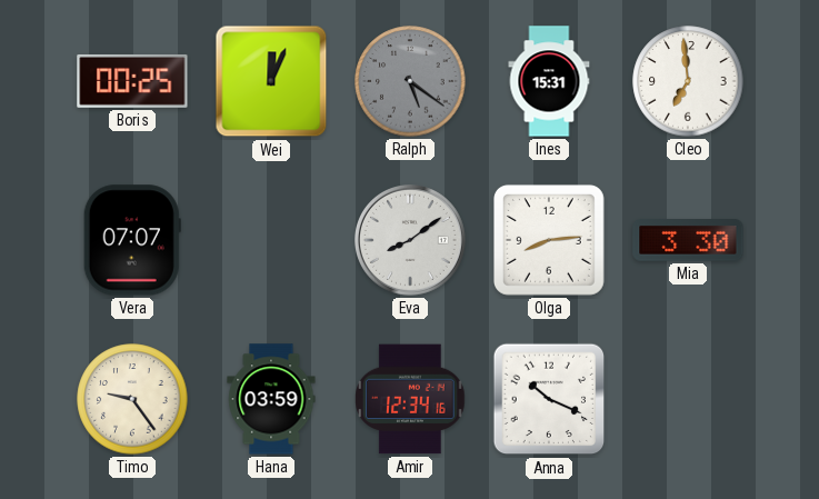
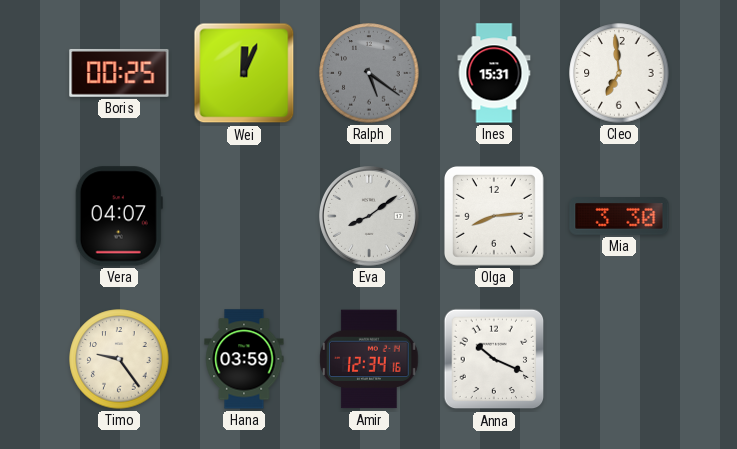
Vera: 07:07 -> 04:07 (119, 216)
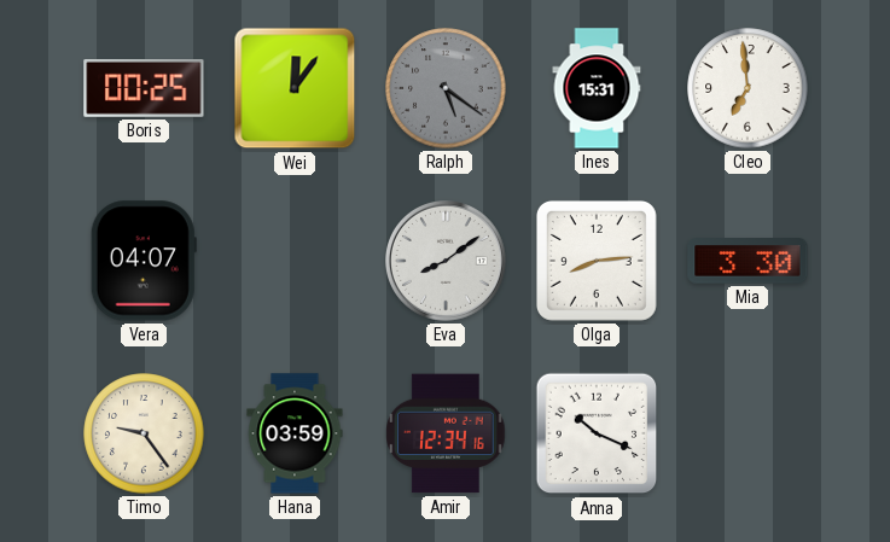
Wei: 12:04 -> 12:06 (295, 88)
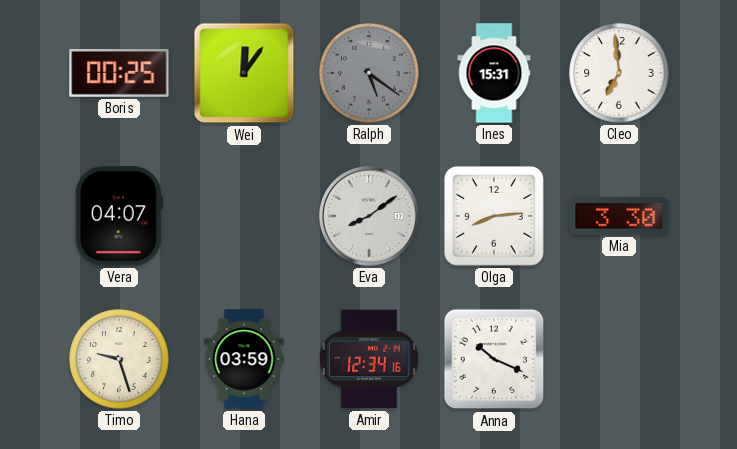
Timo: 9:24 -> 9:27 (119, 359)
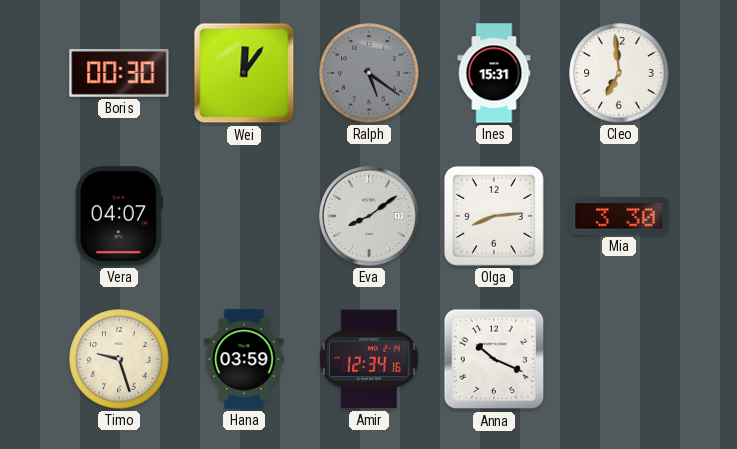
Boris: 00:25 -> 00:30 (119, 73)
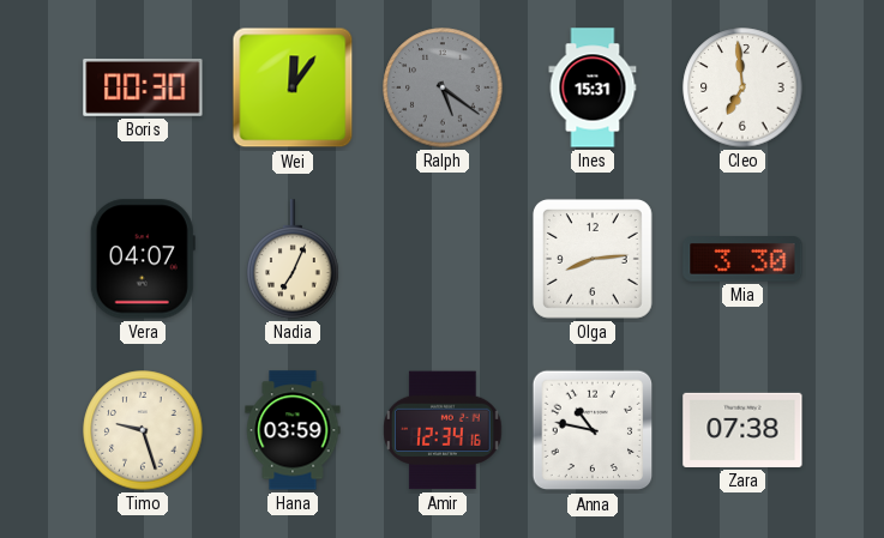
Nadia: none -> 7:04 (293, 259)
Eva: 8:09 -> none (370, 217)
Anna: 10:19 -> 10:47 (593, 430)
Zara: none -> 07:38 (742, 430)
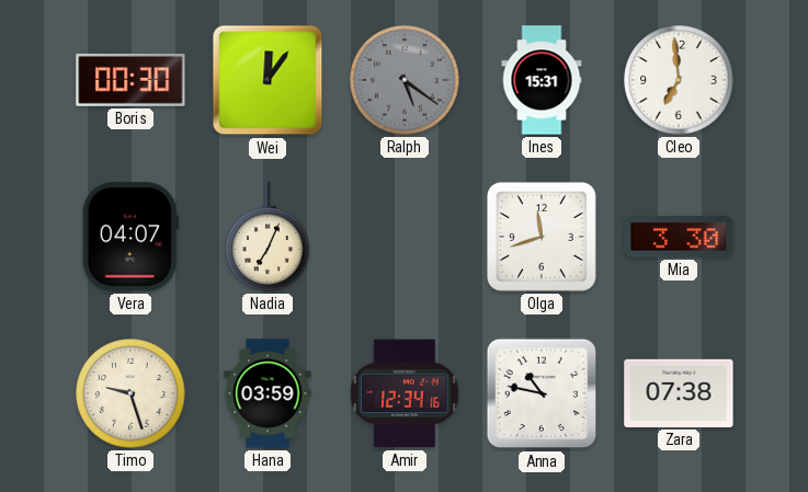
Olga: 8:14 -> 11:42 (542, 237)
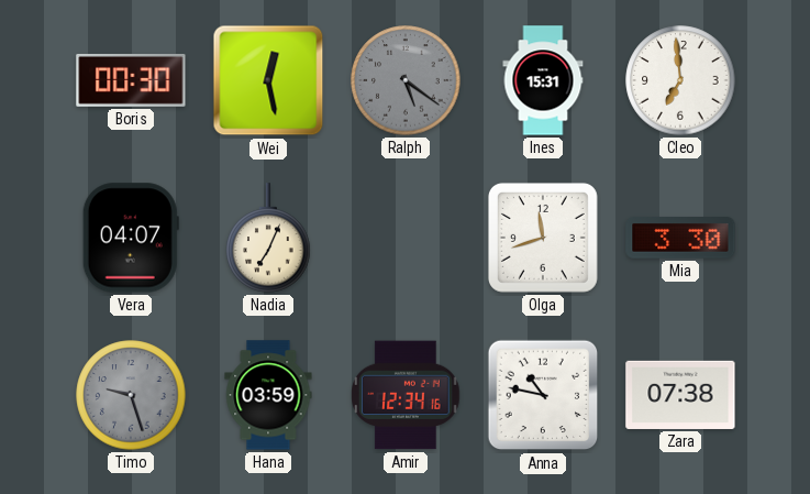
Wei: 12:06 -> 12:28 (268, 80)
Timo dial: cream -> grey (131, 395)
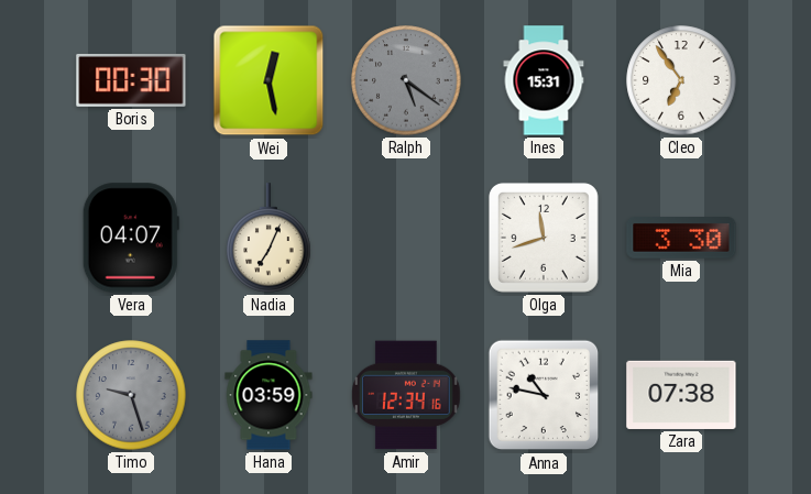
Cleo: 6:59 -> 6:54 (681, 80)
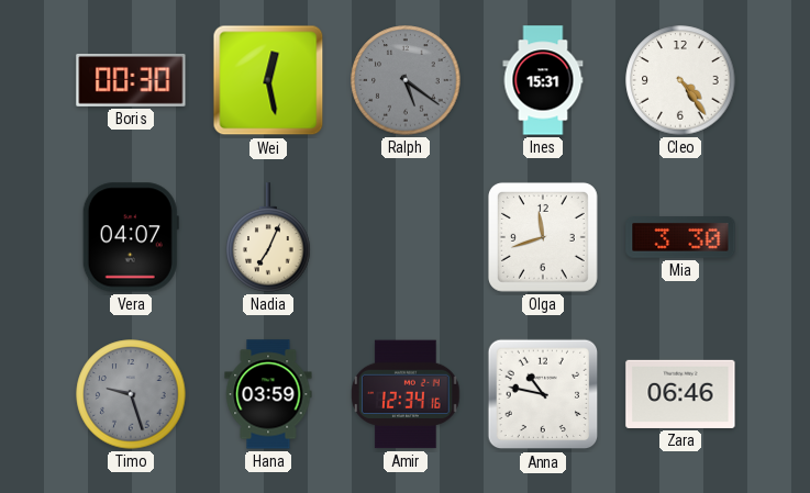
Cleo: 6:54 -> 4:24 (680, 80)
Zara: 07:38 -> 06:46 (680, 394)
